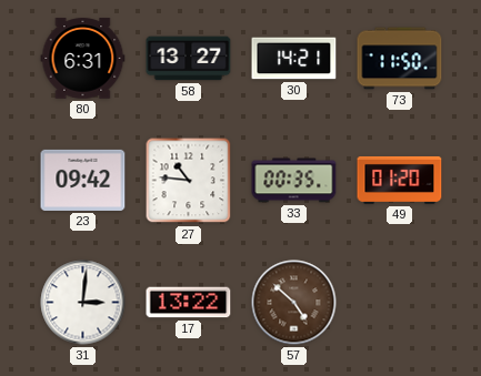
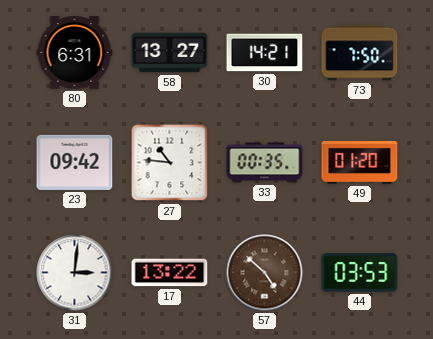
73: 11:50 -> 7:50 (360, 53)
44: none -> 03:53 (360, 273)
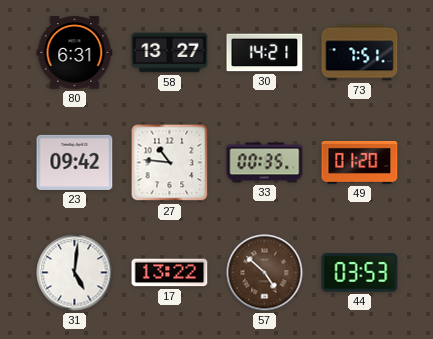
73: 7:50 -> 7:51 (360, 53)
31: 3:01 -> 5:01 (75, 273)
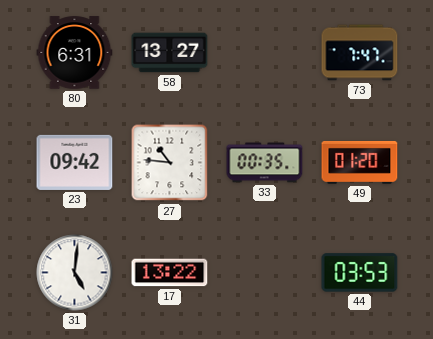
30: 14:21 -> none (265, 53)
73: 7:51 -> 7:47 (360, 53)
57: 4:52 -> none (265, 273)
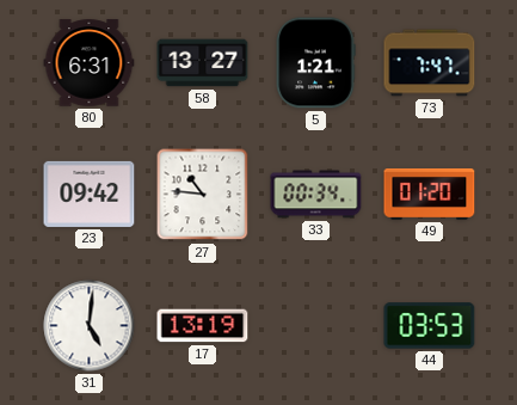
5: none -> 1:21 (315, 63)
33: 00:35 -> 00:34 (316, 195)
17: 13:22 -> 13:19 (203, 326)
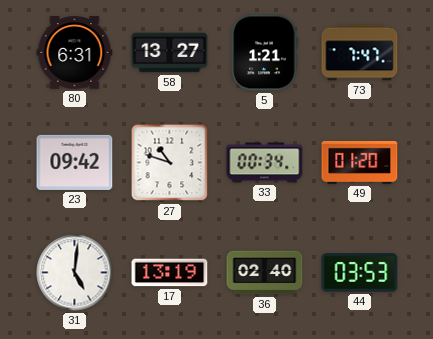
27: 10:46 -> 10:48 (170, 163)
36: none -> 02:40 (265, 273)
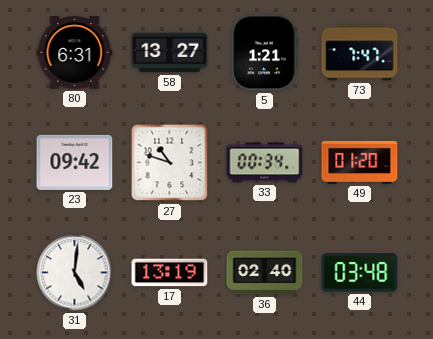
44: 03:53 -> 03:48 (360, 273)
